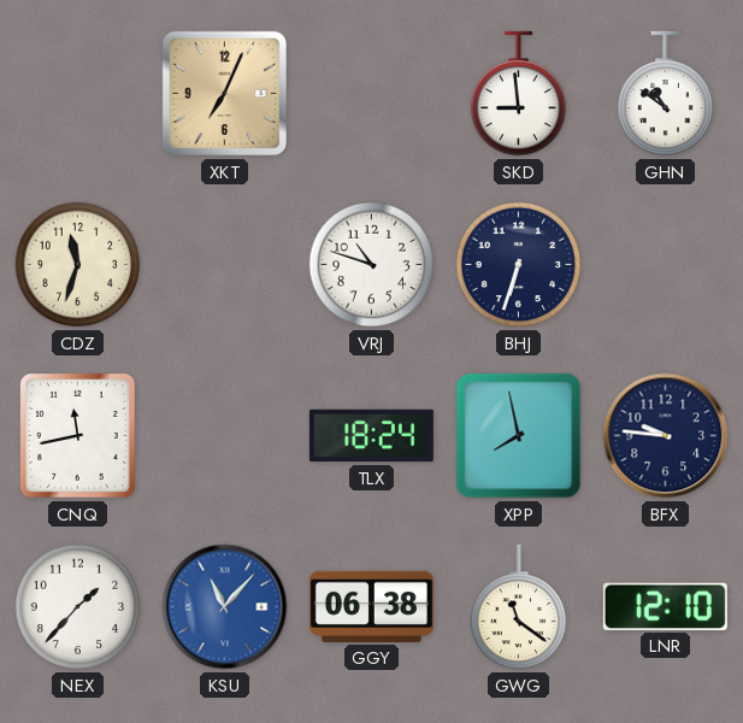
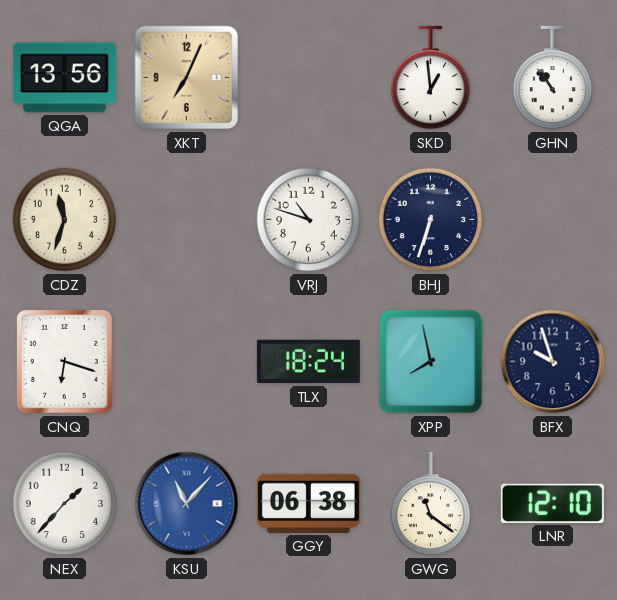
QGA: none -> 13:56 (64, 78)
SKD: 8:59 -> 12:59 (431, 78)
GHN: 10:51 -> 10:54 (553, 78)
CNQ: 11:43 -> 6:18 (65, 362)
BFX: 9:46 -> 9:57 (553, 362)
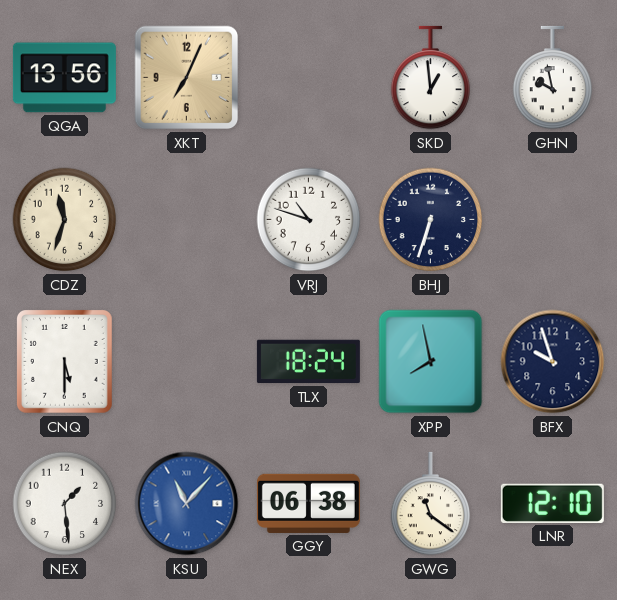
GHN: 10:54 -> 9:58 (553, 78)
CNQ: 6:18 -> 5:30 (65, 362)
NEX: 1:37 -> 1:29 (65, 504)
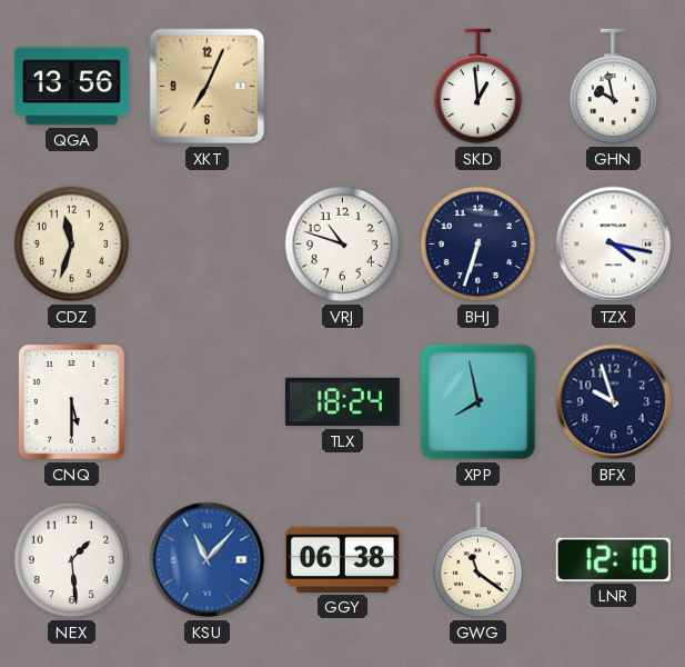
TZX: none -> 4:17 (614, 245)
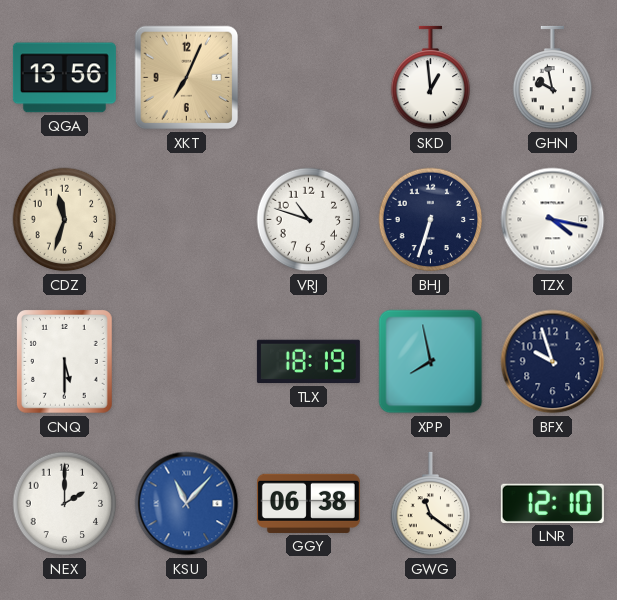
TLX: 18:24 -> 18:19 (308, 362)
NEX: 1:29 -> 2:00 (65, 504)
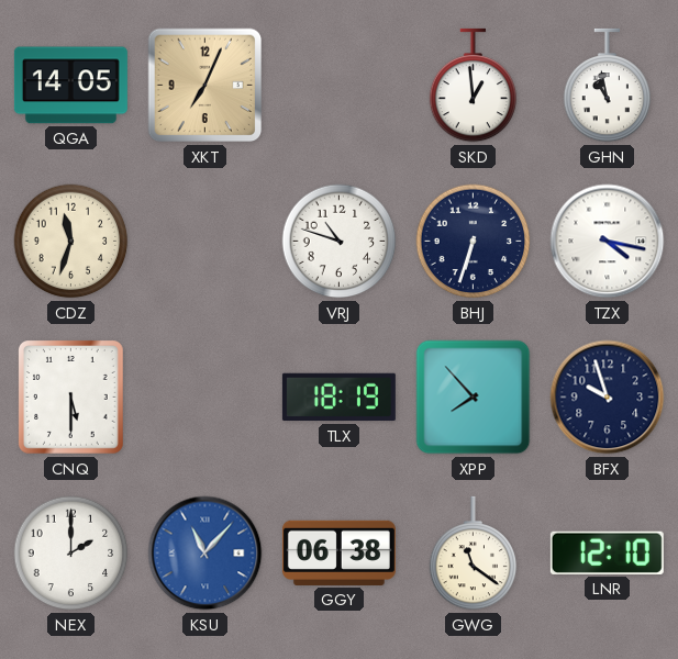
QGA: 13:56 -> 14:05 (70, 86)
GHN: 9:58 -> 10:58 (608, 86)
XPP: 7:58 -> 7:53 (474, 398)
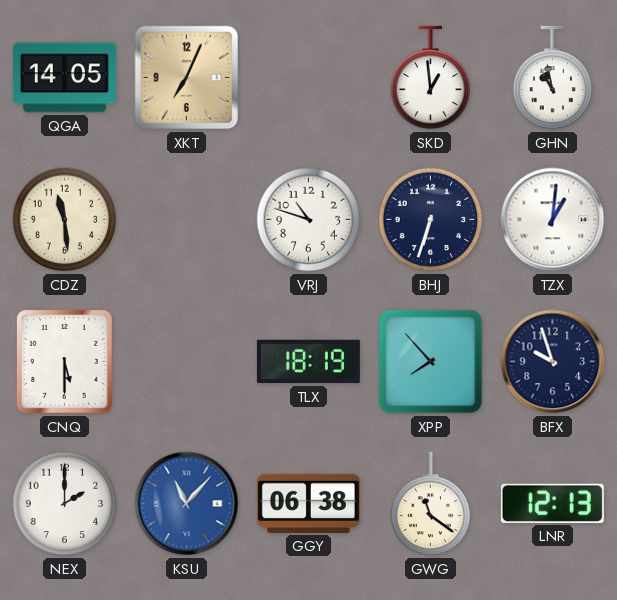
CDZ: 11:33 -> 11:29 (65, 220)
TZX: 4:17 -> 1:01 (553, 220)
LNR: 12:10 -> 12:13 (552, 503)
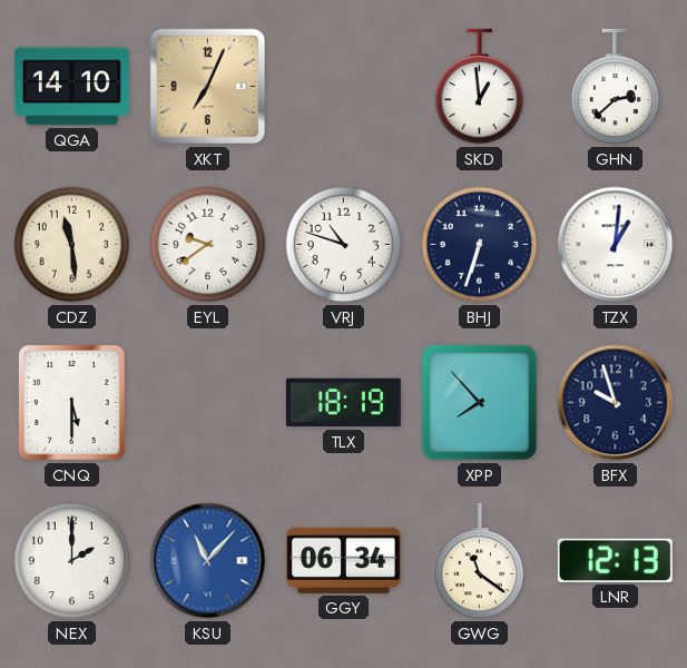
QGA: 14:05 -> 14:10 (71, 87)
GHN: 10:58 -> 2:38 (616, 87)
EYL: none -> 9:39 (208, 245)
GGY: 06:38 -> 06:34 (343, 560)
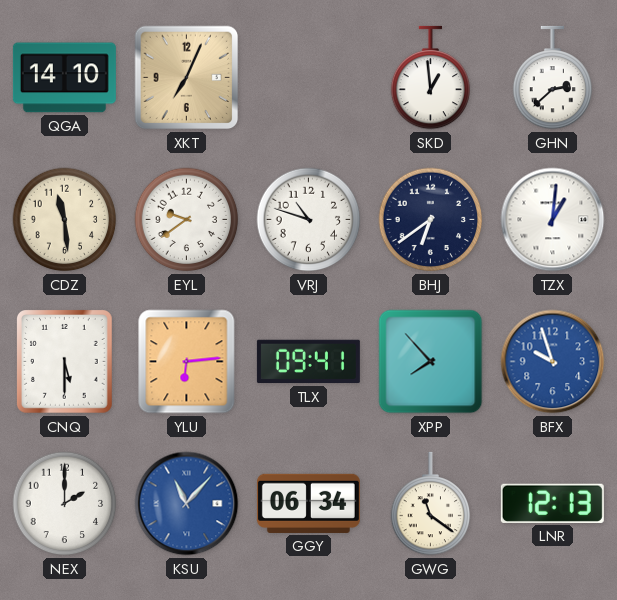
BHJ: 6:33 -> 6:39 (431, 220)
YLU: none -> 6:14 (187, 362)
TLX: 18:19 -> 09:41 (308, 362)
BFX dial: navy -> blue (553, 362)
